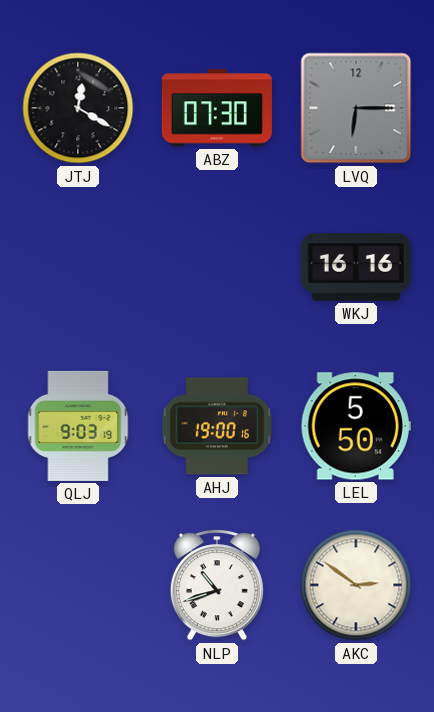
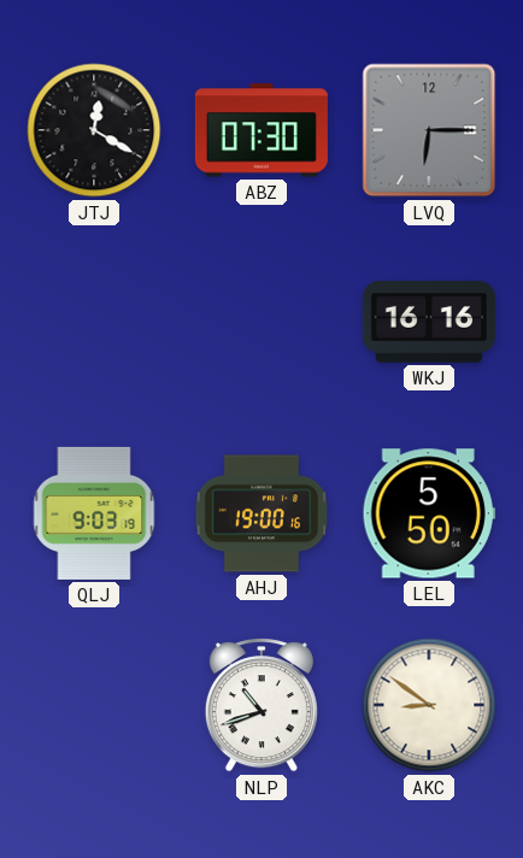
AKC: 2:51 -> 8:51 (429, 705)
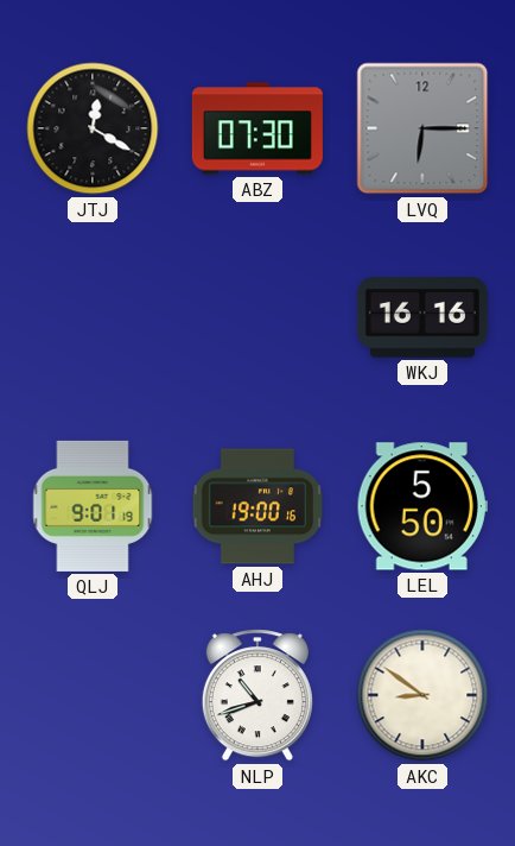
QLJ: 9:03 -> 9:01 (93, 506)
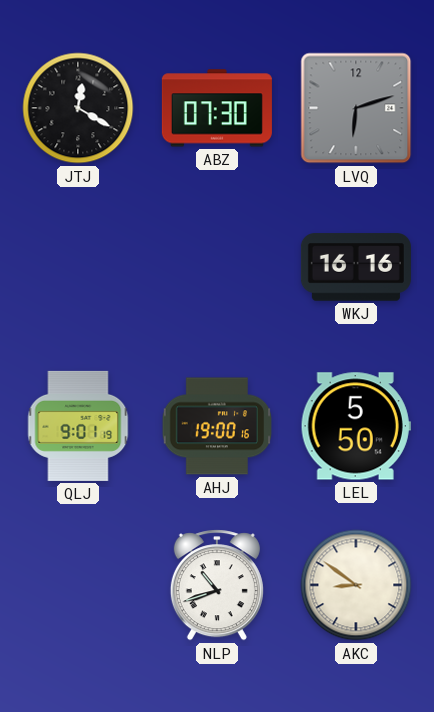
LVQ: 6:15 -> 6:12 (356, 108)
